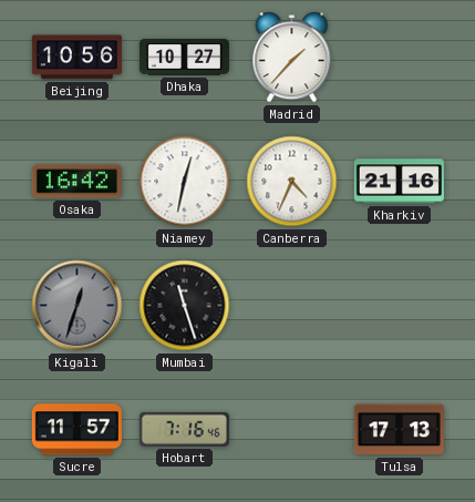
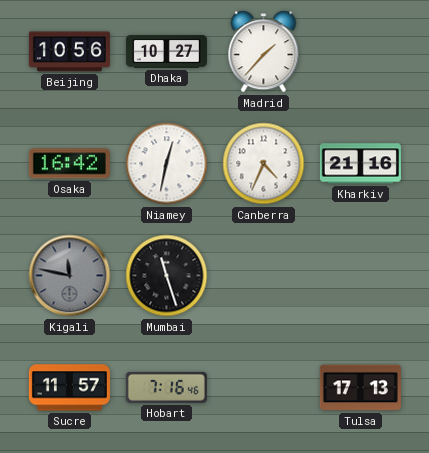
Kigali: 12:33 -> 11:47 (70, 276)
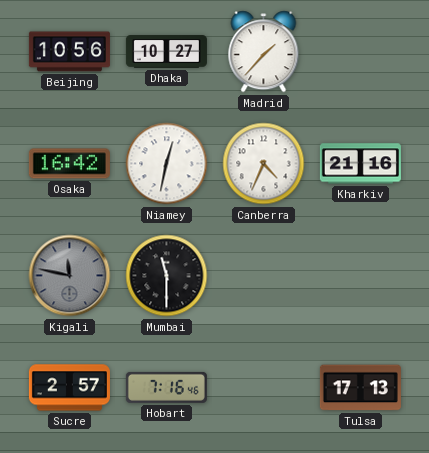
Mumbai: 11:27 -> 11:30 (167, 276)
Sucre: 11:57 -> 2:57 (69, 388)
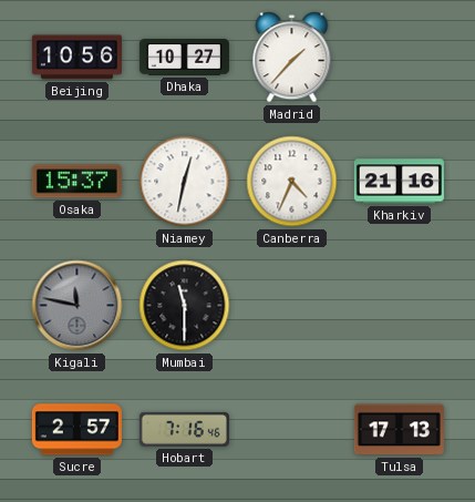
Osaka: 16:42 -> 15:37 (76, 182)
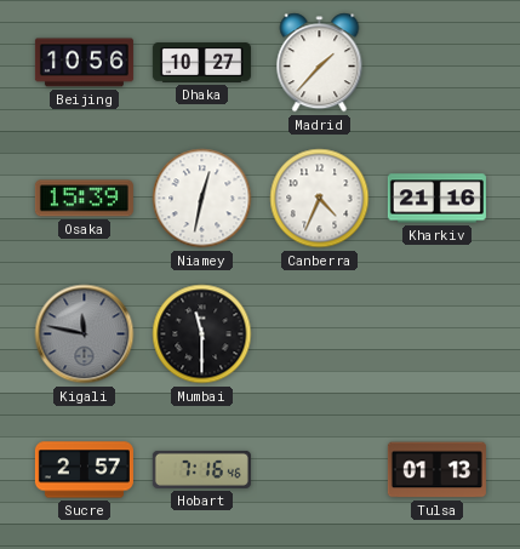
Osaka: 15:37 -> 15:39 (84, 199)
Tulsa: 17:13 -> 01:13 (436, 470)
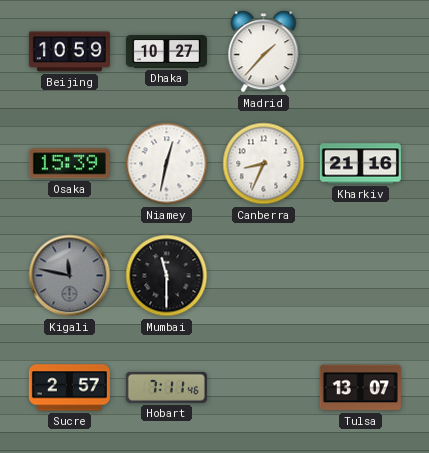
Beijing: 10:56 -> 10:59 (69, 52)
Canberra: 4:34 -> 8:34 (264, 164)
Hobart: 7:16 -> 7:11 (166, 387)
Tulsa: 01:13 -> 13:07 (360, 388)
